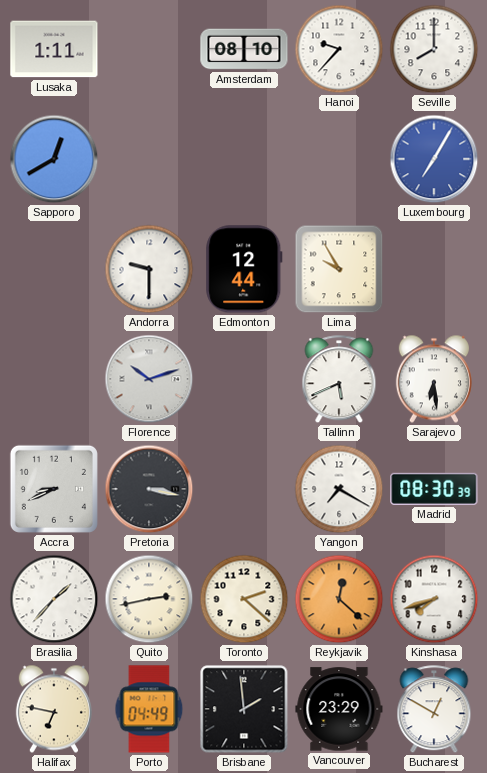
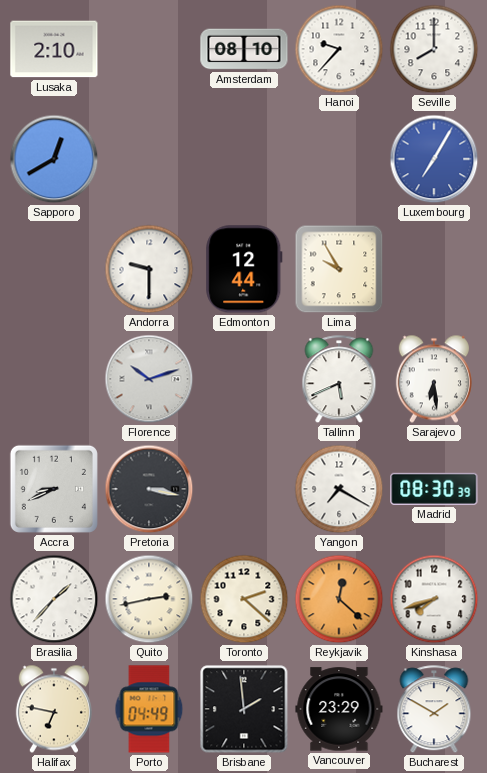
Lusaka: 1:11 -> 2:10 (54, 49)
Bucharest: 12:50 -> 1:50 (434, 710)
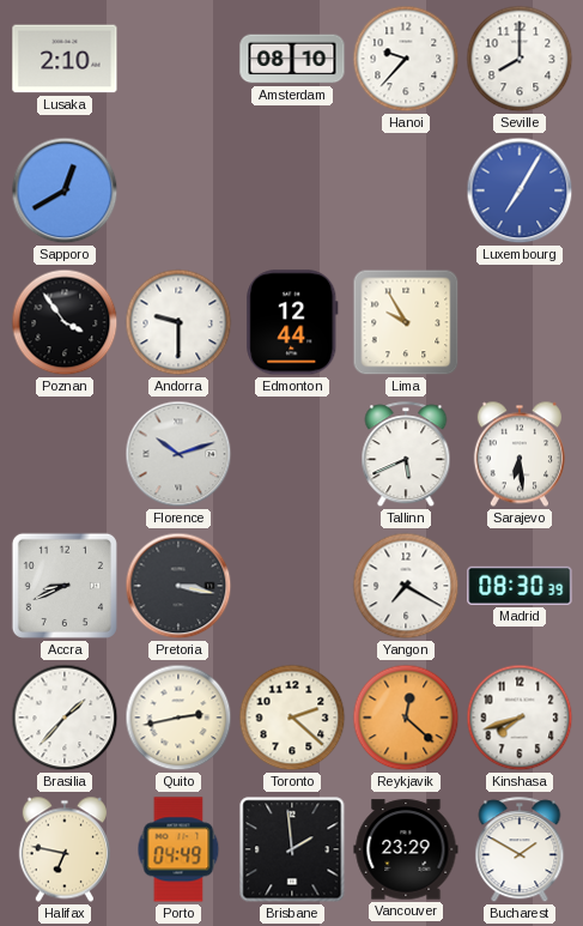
Poznan: none -> 3:54 (65, 322)
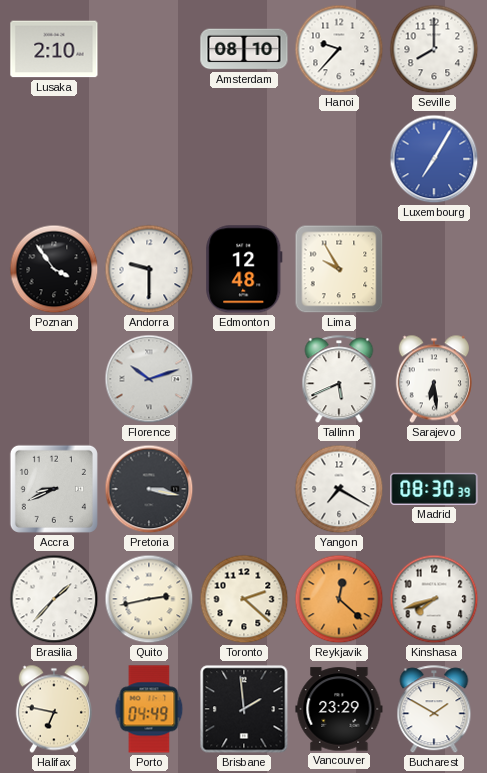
Sapporo: 12:40 -> none (65, 190)
Edmonton: 12:44 -> 12:48 (244, 269)
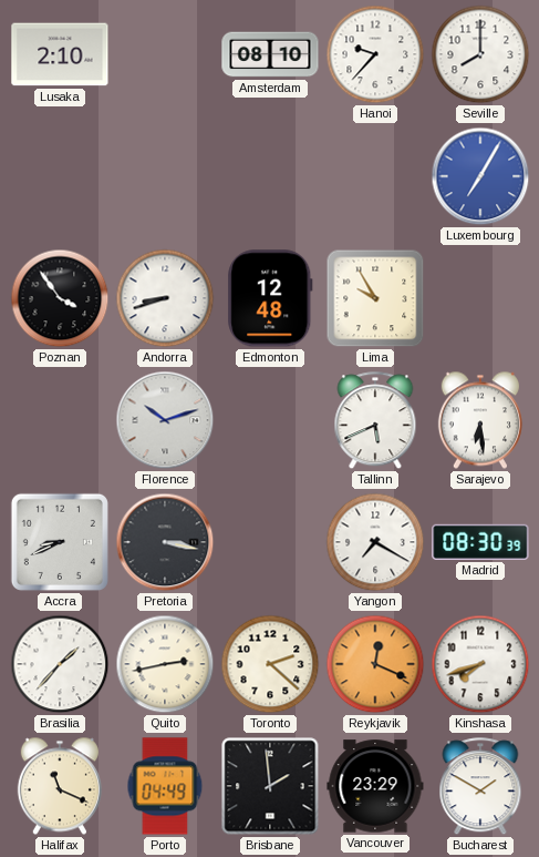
Andorra: 9:30 -> 8:42 (165, 298)
Reykjavik: 12:22 -> 12:19 (375, 664)
Halifax: 6:47 -> 11:19 (60, 786)
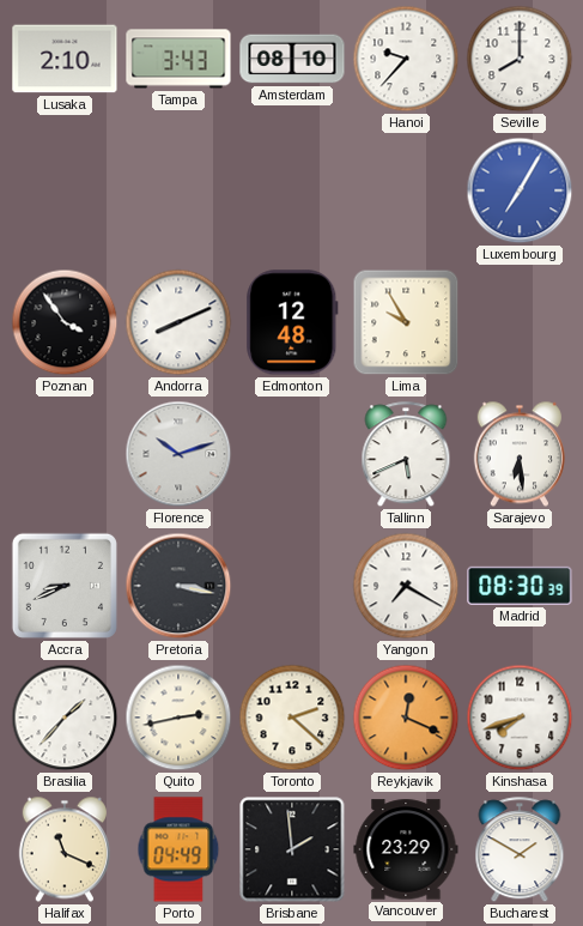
Tampa: none -> 3:43 (178, 59)
Andorra: 8:42 -> 8:11 (178, 322)
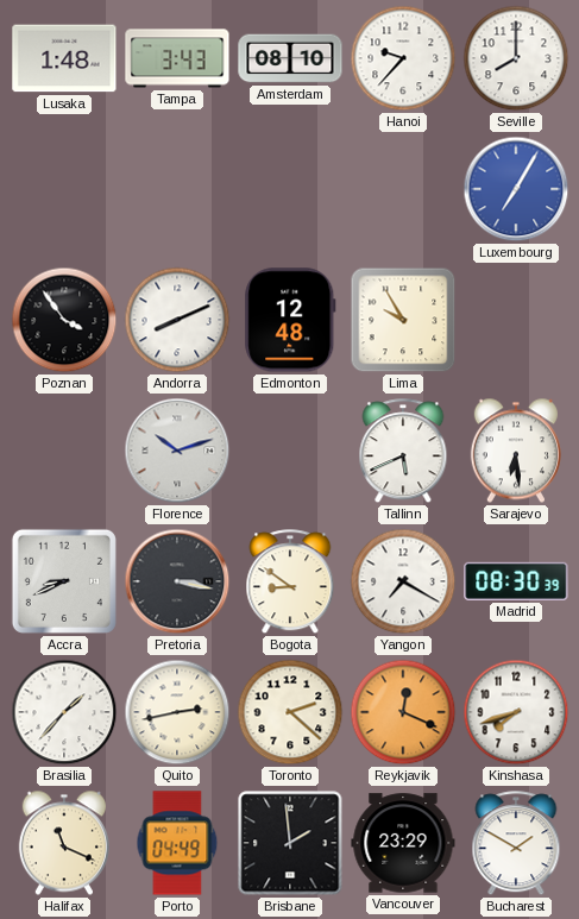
Lusaka: 2:10 -> 1:48 (64, 58)
Bogota: none -> 8:51 (290, 583)
